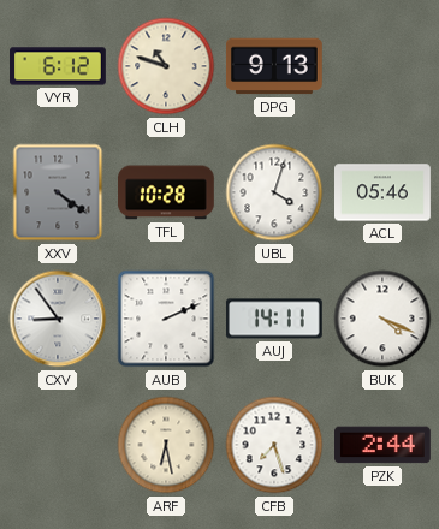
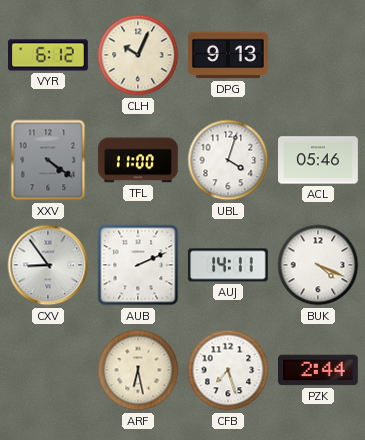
CLH: 10:48 -> 10:04 (138, 55)
TFL: 10:28 -> 11:00 (139, 160)
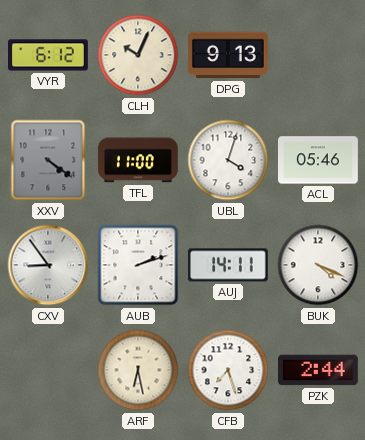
AUB: 2:11 -> 2:12 (138, 265)
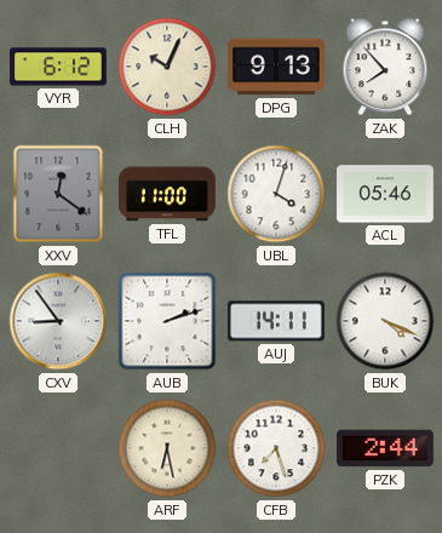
ZAK: none -> 7:53 (385, 67)
XXV: 4:21 -> 12:21 (58, 194)
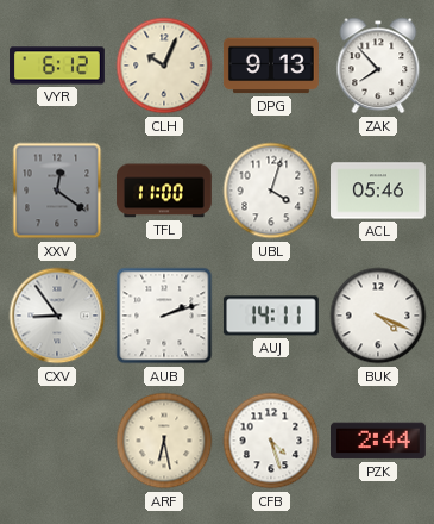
CFB: 7:27 -> 4:27 (271, 441)
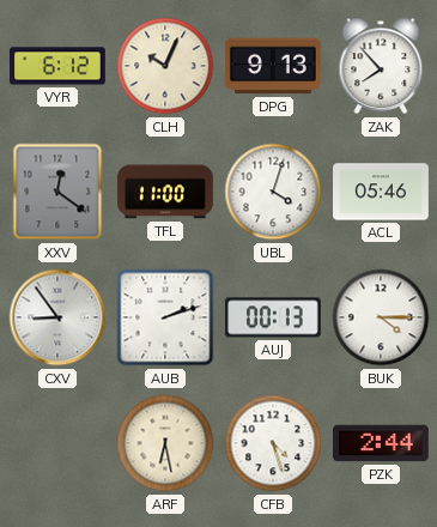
AUJ: 14:11 -> 00:13 (273, 317)
BUK: 4:19 -> 4:15 (381, 317)
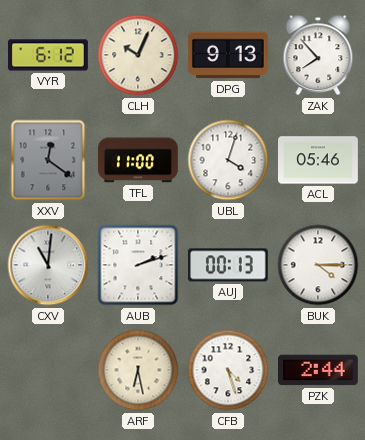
CXV: 8:54 -> 11:01 (48, 265)
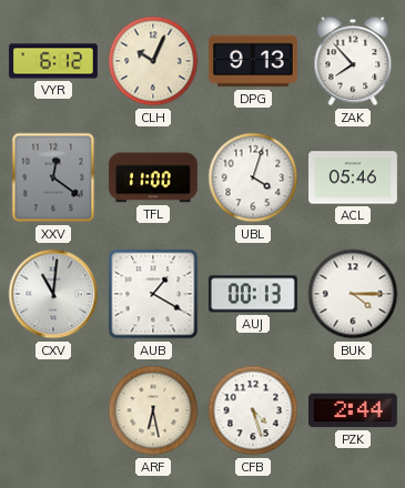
AUB: 2:12 -> 1:20 (153, 294)
